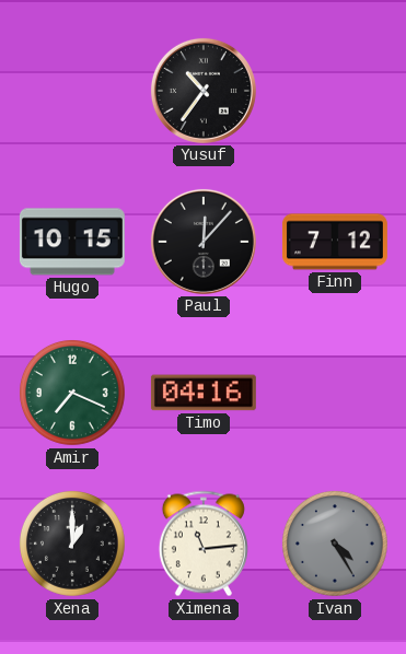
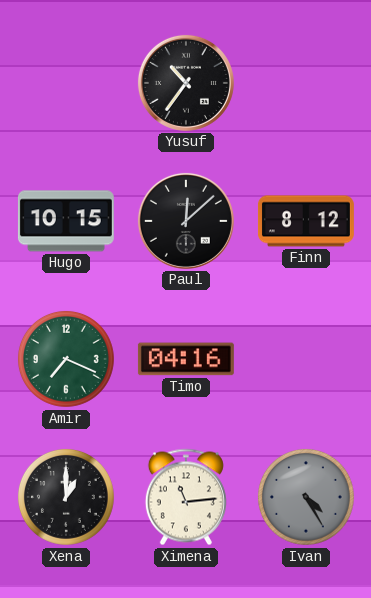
Paul: 12:07 -> 12:08 (186, 221)
Finn: 7:12 -> 8:12 (306, 221)
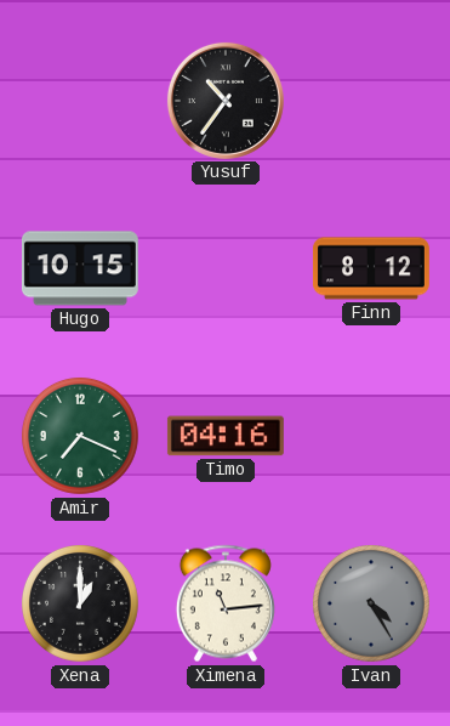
Paul: 12:08 -> none (186, 221)
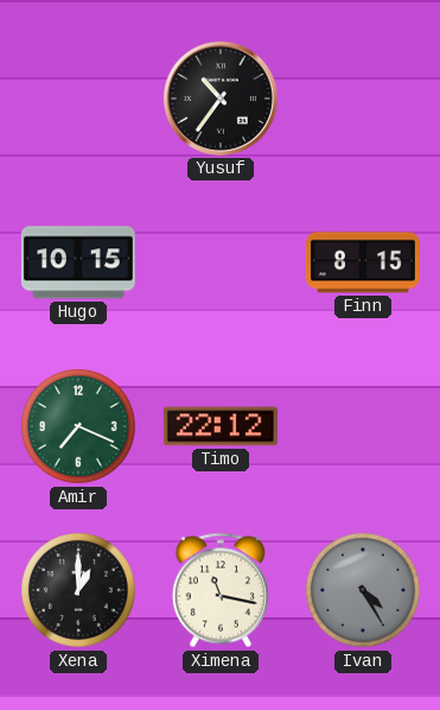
Finn: 8:12 -> 8:15 (363, 262)
Timo: 04:16 -> 22:12 (221, 426)
Ximena: 11:14 -> 11:17 (221, 590)
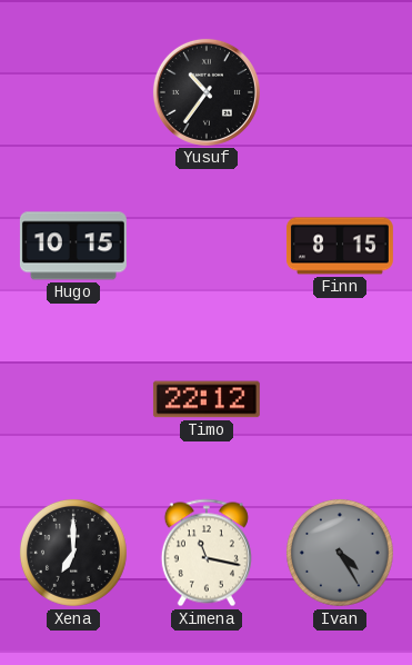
Amir: 7:19 -> none (78, 426)
Xena: 1:00 -> 7:00 (73, 553)
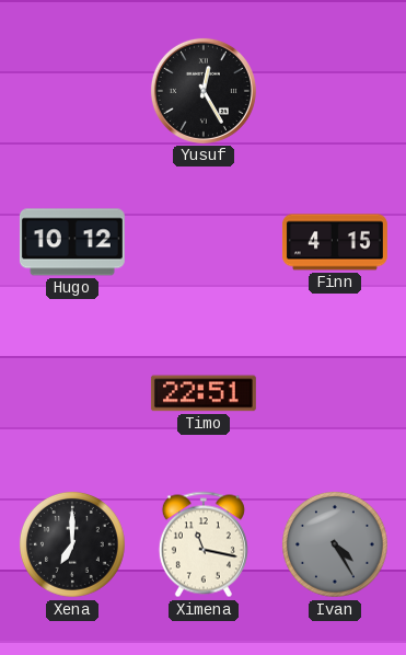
Yusuf: 10:36 -> 12:25 (204, 91)
Hugo: 10:15 -> 10:12 (72, 242)
Finn: 8:15 -> 4:15 (335, 242)
Timo: 22:12 -> 22:51 (204, 393)
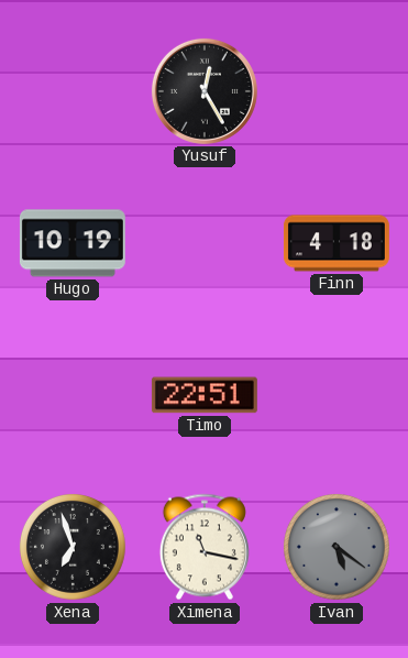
Hugo: 10:12 -> 10:19 (73, 243)
Finn: 4:15 -> 4:18 (337, 243)
Xena: 7:00 -> 6:57 (73, 547)
Ivan: 4:25 -> 5:21 (337, 547)
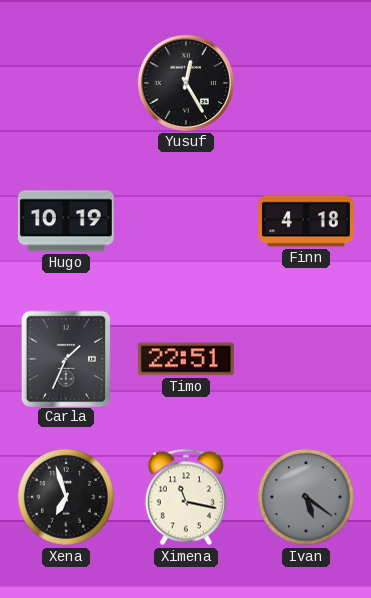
Carla: none -> 1:34 (65, 358)
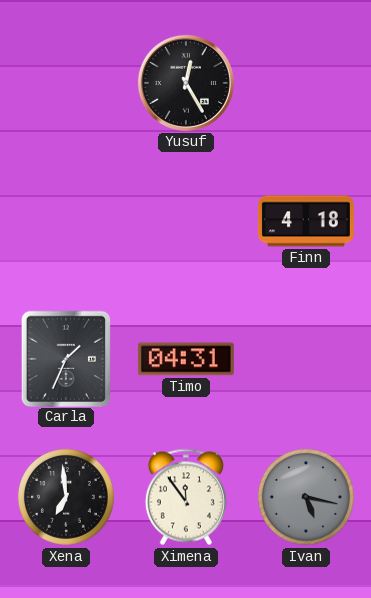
Hugo: 10:19 -> none (66, 221)
Timo: 22:51 -> 04:31 (186, 359)
Xena: 6:57 -> 6:59 (66, 497)
Ximena: 11:17 -> 11:54 (186, 497)
Ivan: 5:21 -> 5:17 (306, 497)
